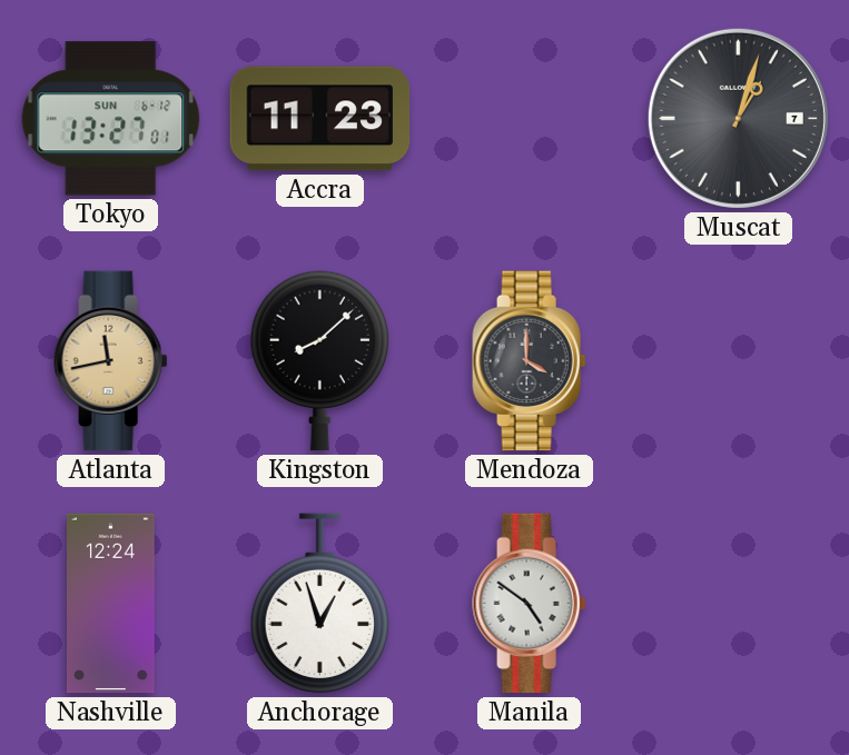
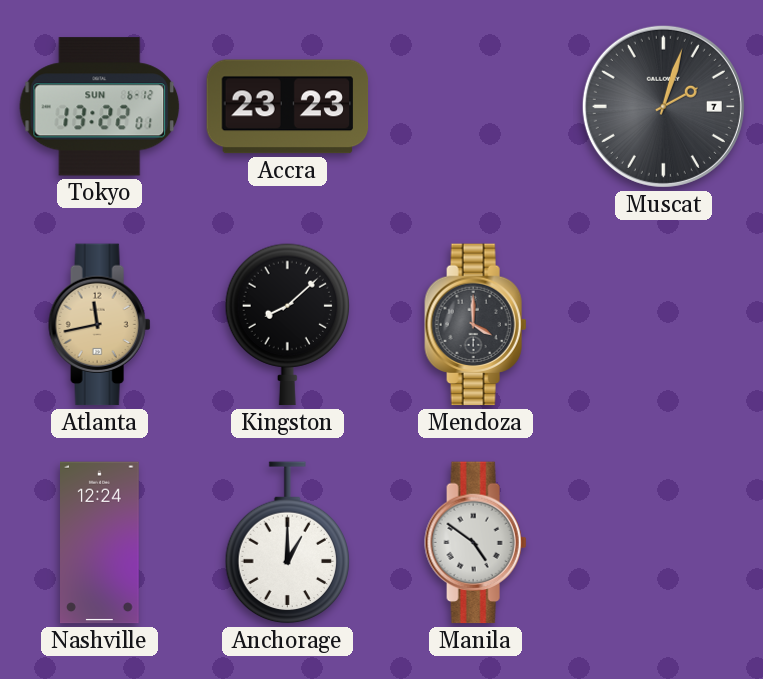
Tokyo: 13:27 -> 13:22 (100, 107)
Accra: 11:23 -> 23:23 (288, 107)
Muscat: 1:03 -> 2:03 (663, 106)
Anchorage: 12:57 -> 1:00 (287, 543)
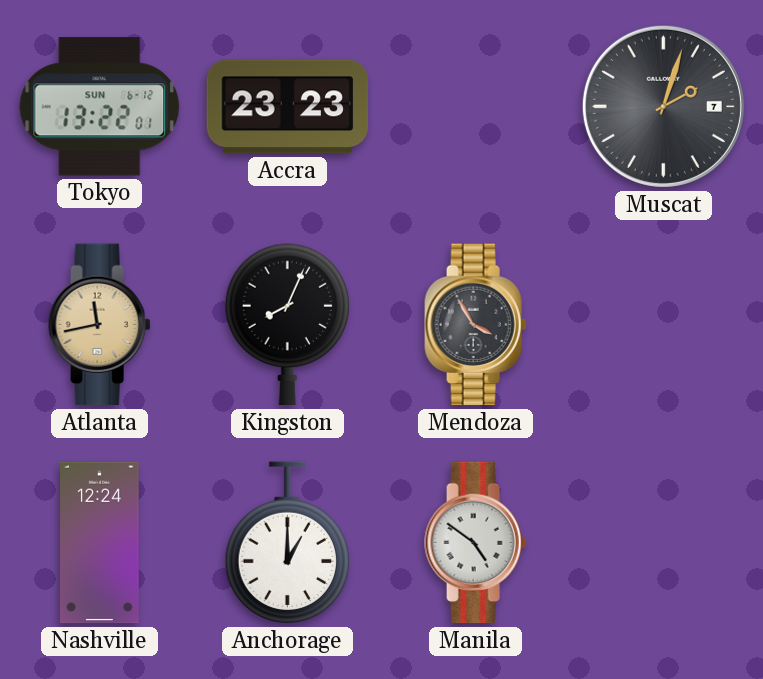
Kingston: 8:08 -> 8:04 (287, 325)
Mendoza: 4:00 -> 3:55 (476, 325)
